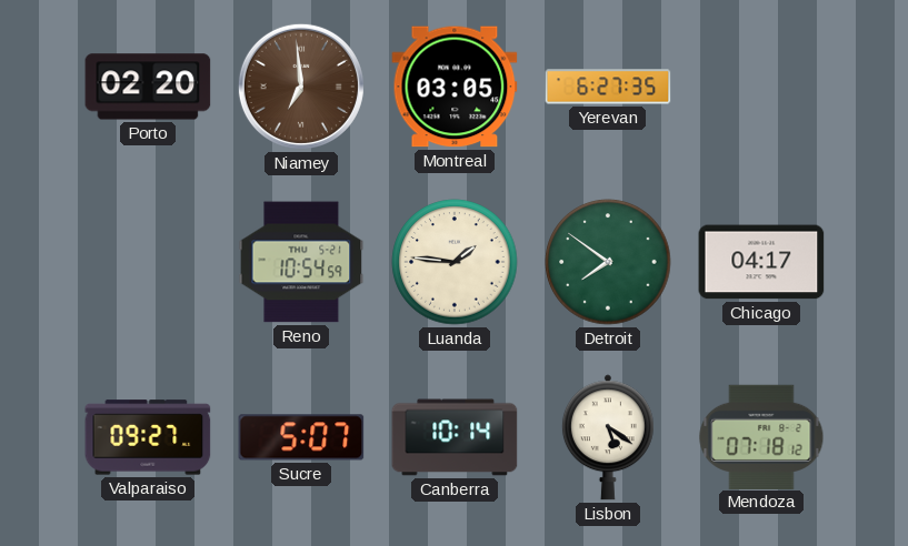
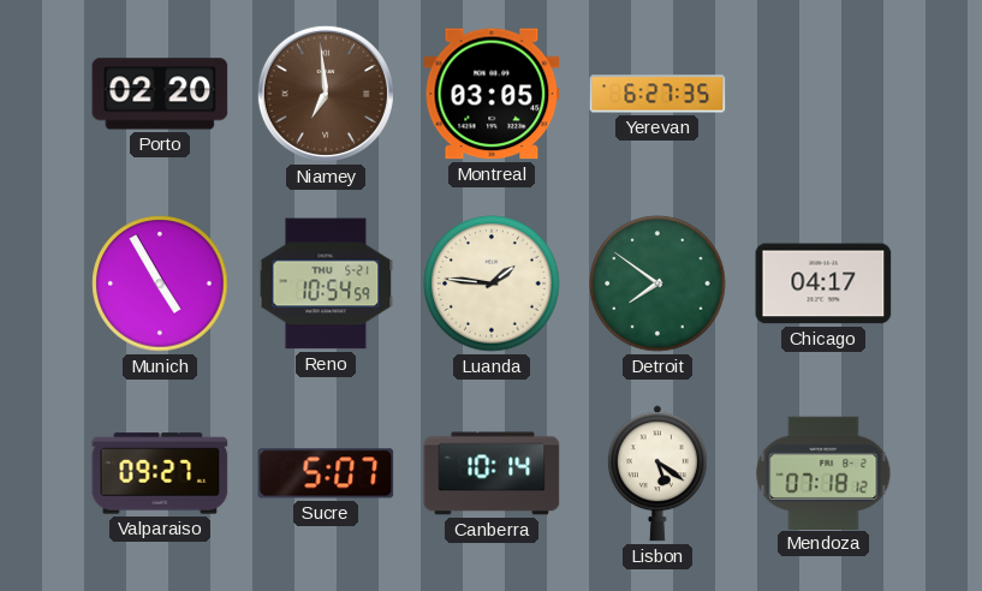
Munich: none -> 4:55 (160, 283)
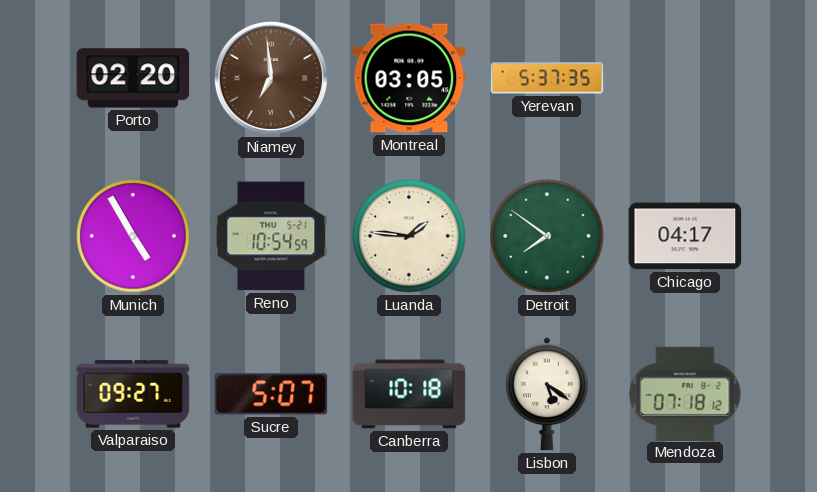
Yerevan: 6:27 -> 5:37 (547, 78)
Canberra: 10:14 -> 10:18 (409, 394)
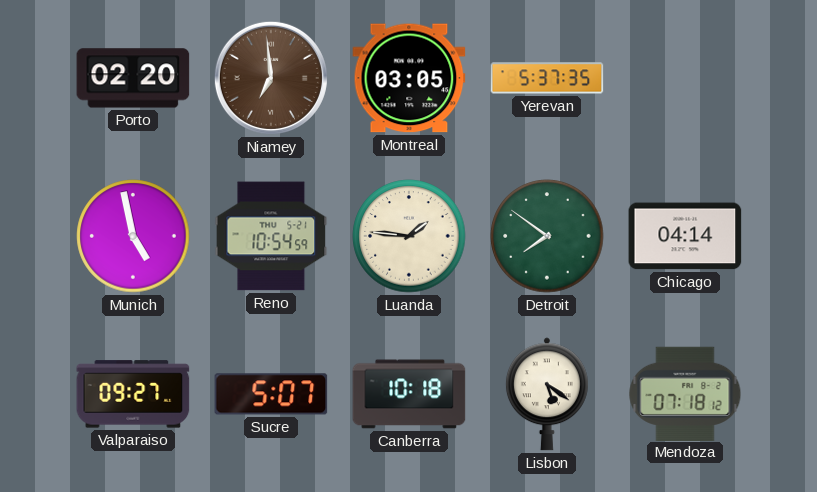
Munich: 4:55 -> 4:58 (133, 236)
Chicago: 04:17 -> 04:14 (685, 236)
